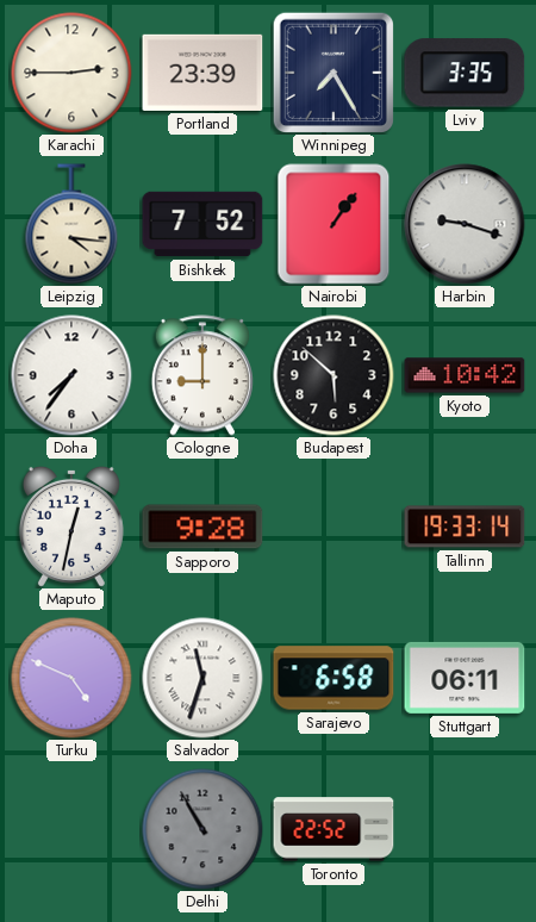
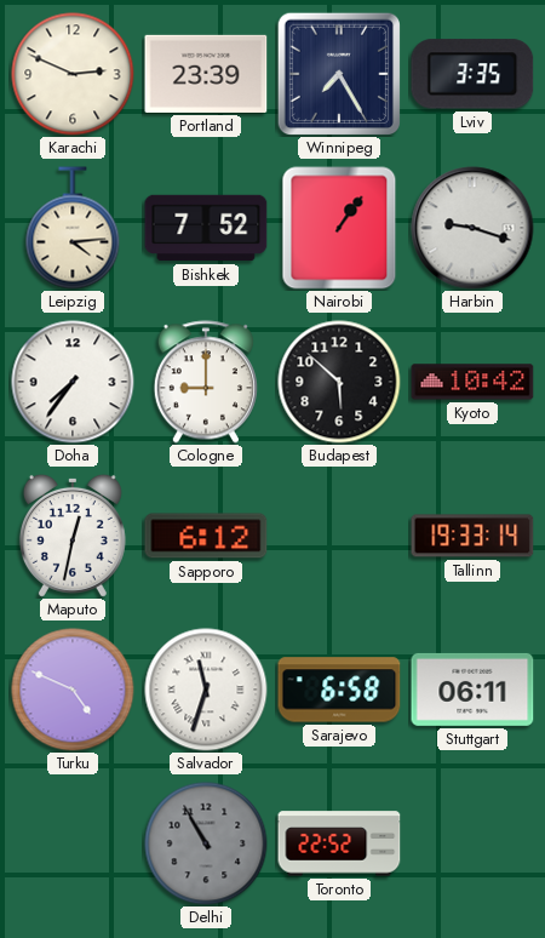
Karachi: 2:45 -> 2:49 (73, 74)
Leipzig: 4:16 -> 4:14 (73, 228)
Sapporo: 9:28 -> 6:12 (206, 536)
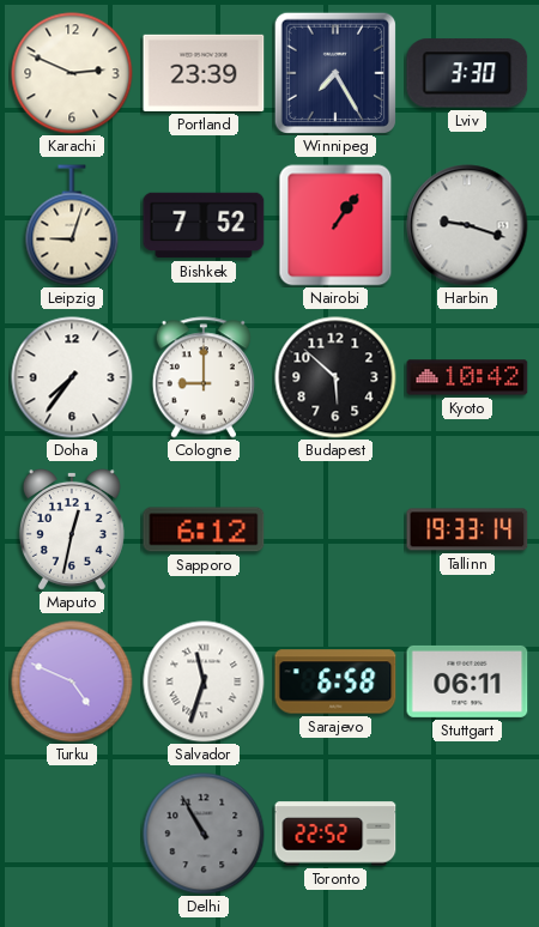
Lviv: 3:35 -> 3:30 (467, 73)
Leipzig: 4:14 -> 9:03 (72, 225)
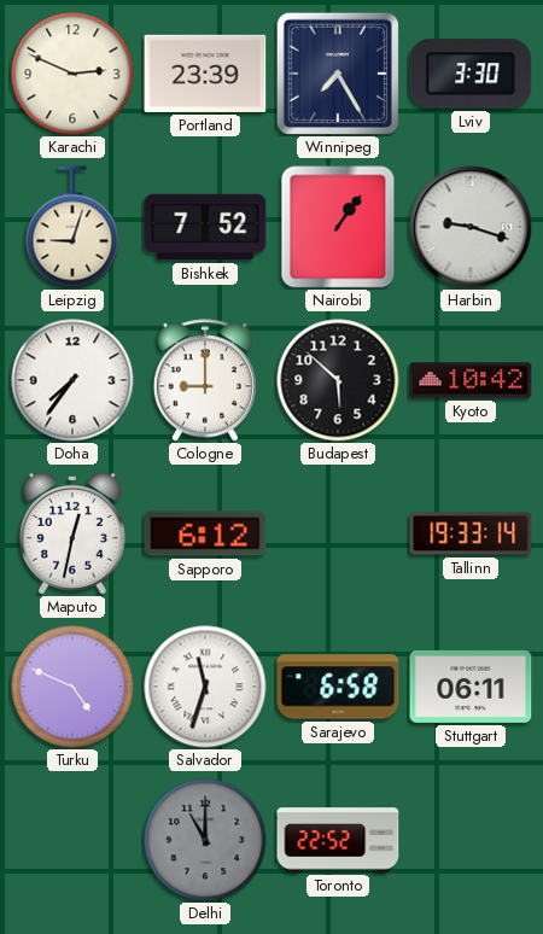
Delhi: 10:55 -> 11:00 (205, 840)
